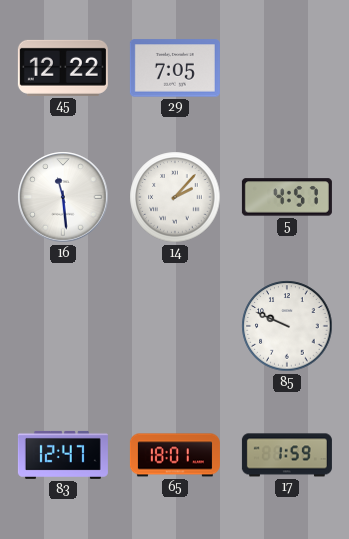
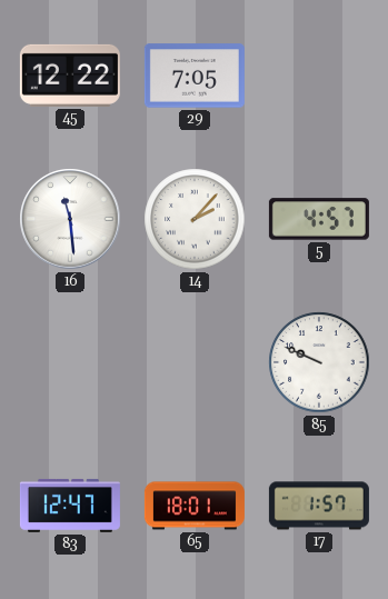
17: 1:59 -> 1:57 (319, 506)
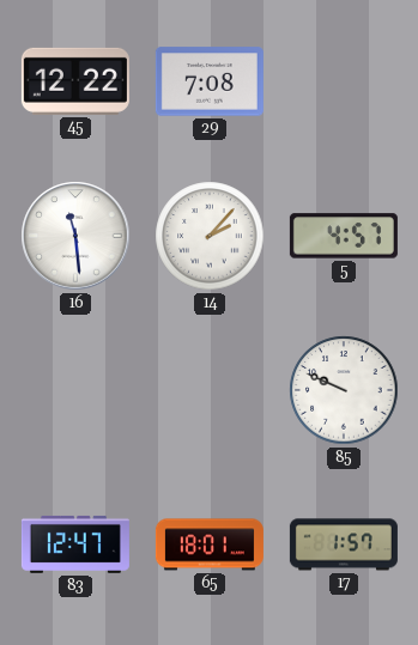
29: 7:05 -> 7:08 (210, 81)
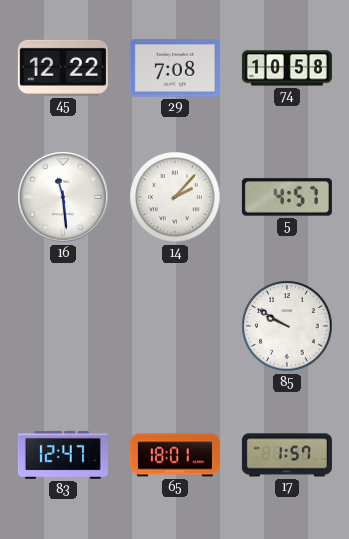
74: none -> 10:58 (287, 68)
85: 9:49 -> 9:50 (287, 326)
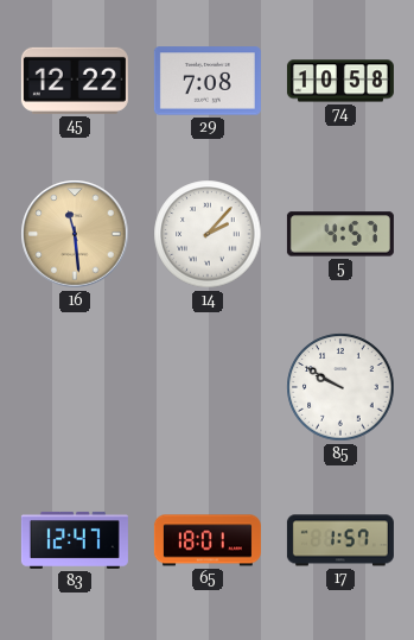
16 dial: white -> champagne (75, 234)
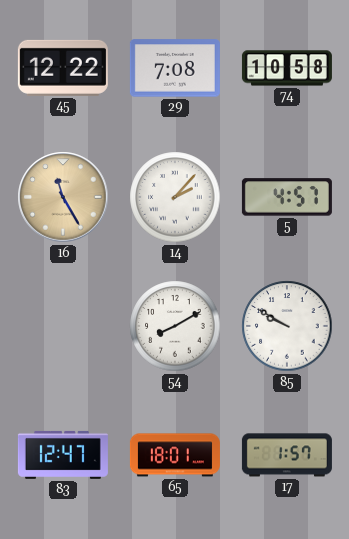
16: 11:29 -> 11:25 (63, 197)
54: none -> 8:10 (175, 326)
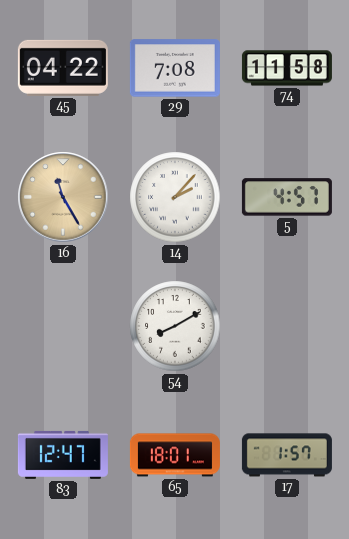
45: 12:22 -> 04:22 (63, 68)
74: 10:58 -> 11:58 (287, 68)
85: 9:50 -> none (287, 326)
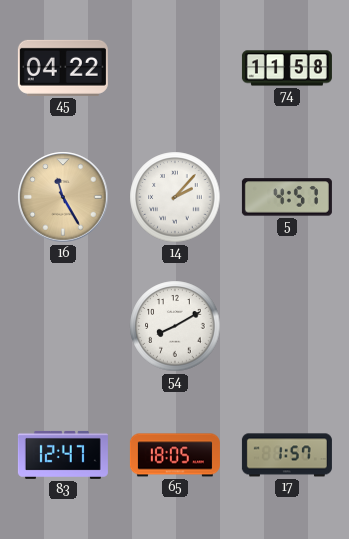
29: 7:08 -> none (175, 68)
65: 18:01 -> 18:05 (175, 455)
